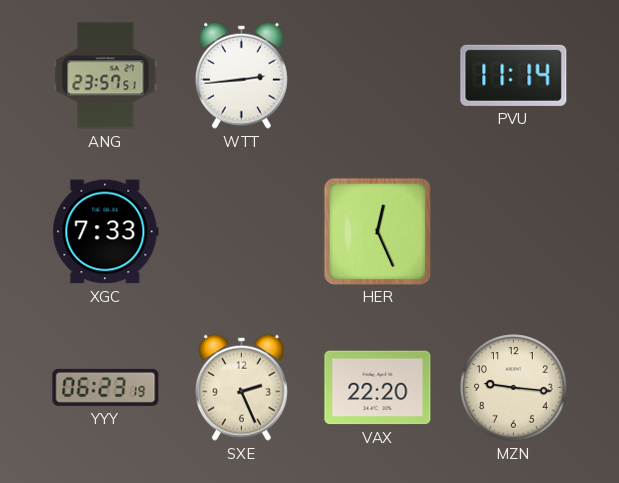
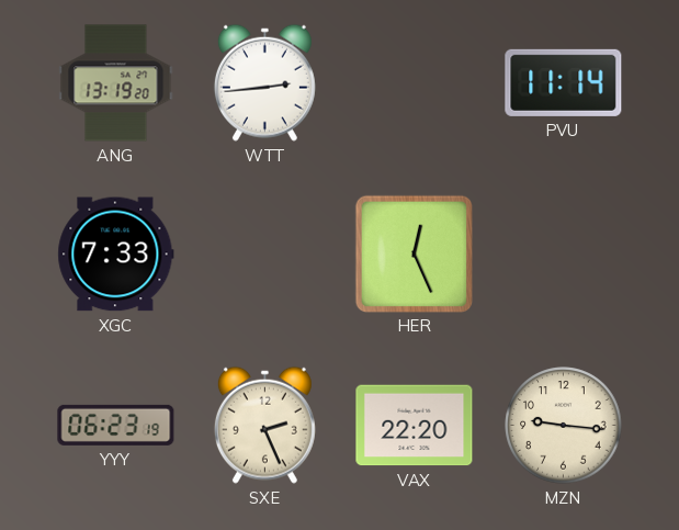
ANG: 23:57 -> 13:19 (116, 83)
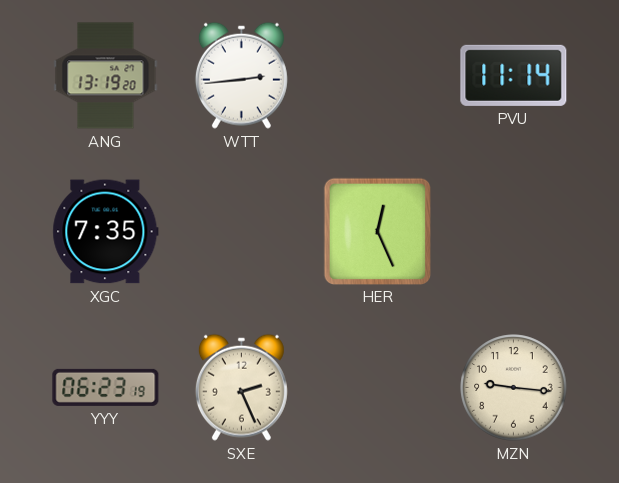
XGC: 7:33 -> 7:35 (106, 232)
VAX: 22:20 -> none (415, 426)
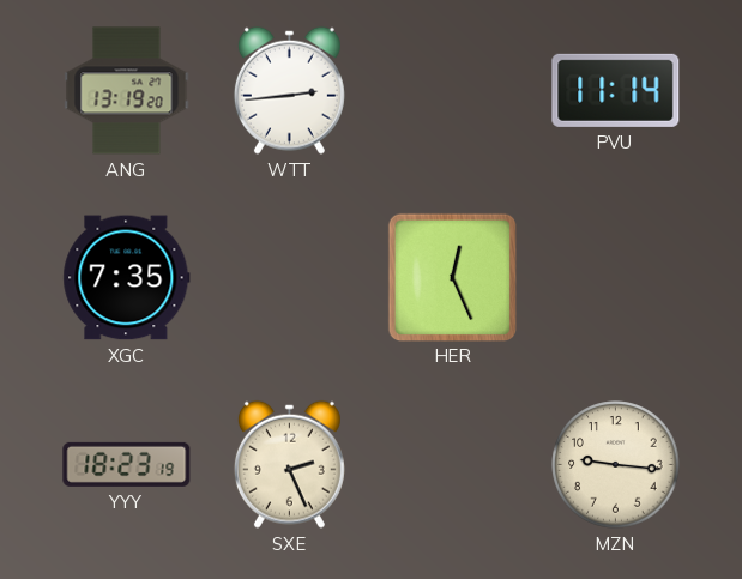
YYY: 06:23 -> 18:23 (127, 464)
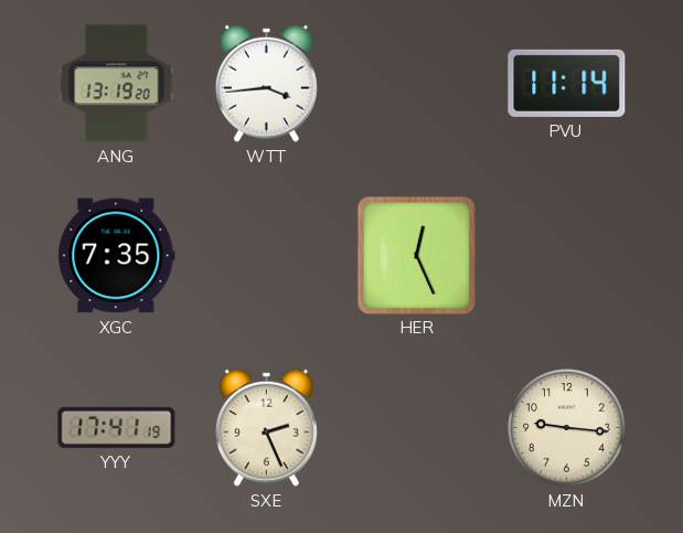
WTT: 2:44 -> 3:44 (266, 83)
YYY: 18:23 -> 17:41 (117, 427)
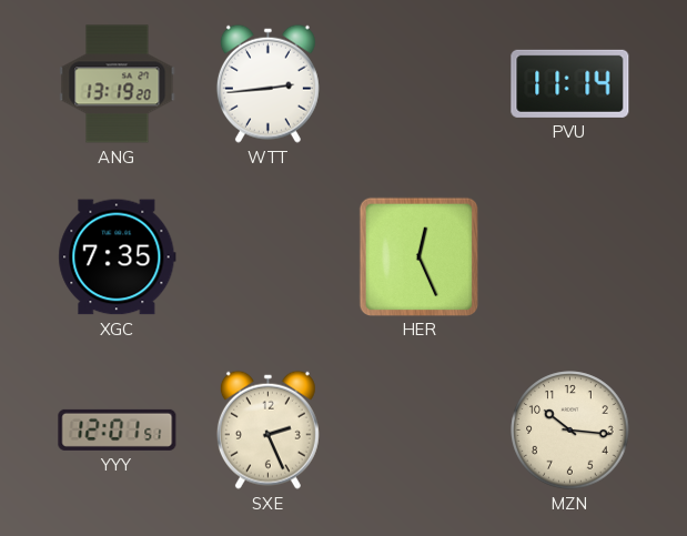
WTT: 3:44 -> 2:44 (267, 83)
YYY: 17:41 -> 12:01 (118, 429)
MZN: 9:16 -> 10:16 (570, 431)
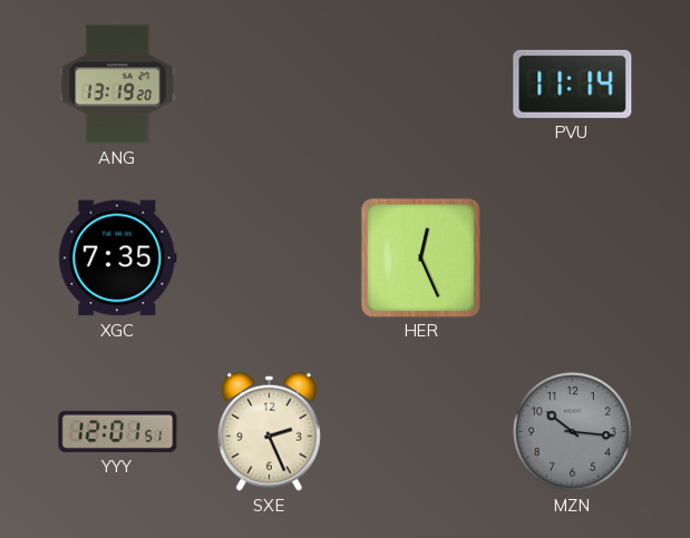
WTT: 2:44 -> none (267, 83)
MZN dial: cream -> grey (573, 432)
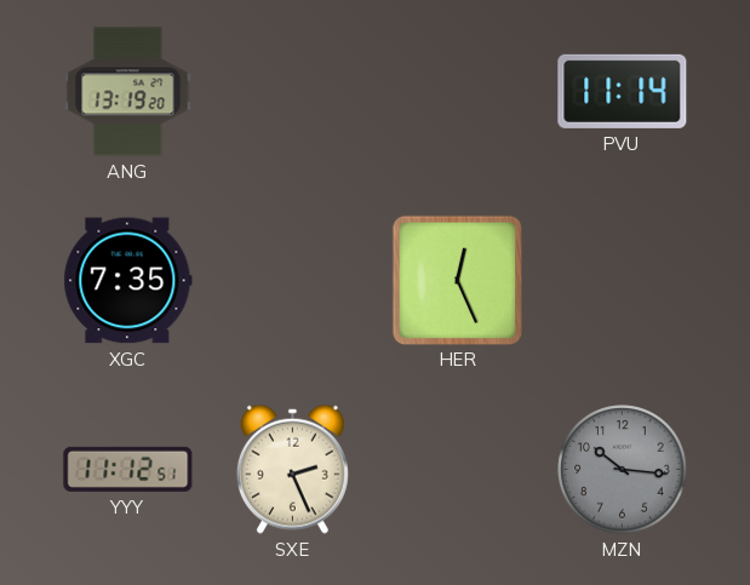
YYY: 12:01 -> 11:12 (128, 469)
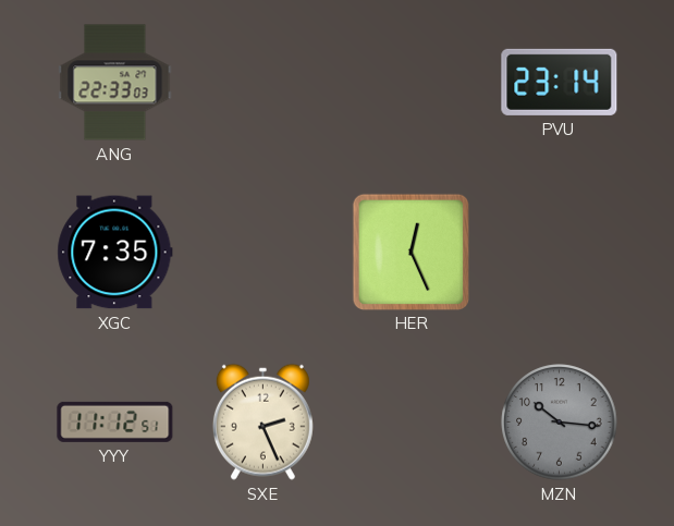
ANG: 13:19 -> 22:33 (115, 83)
PVU: 11:14 -> 23:14 (560, 82)
